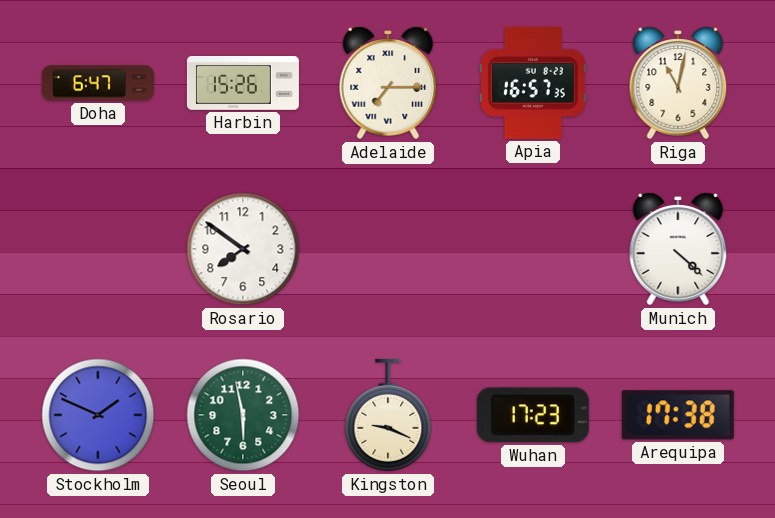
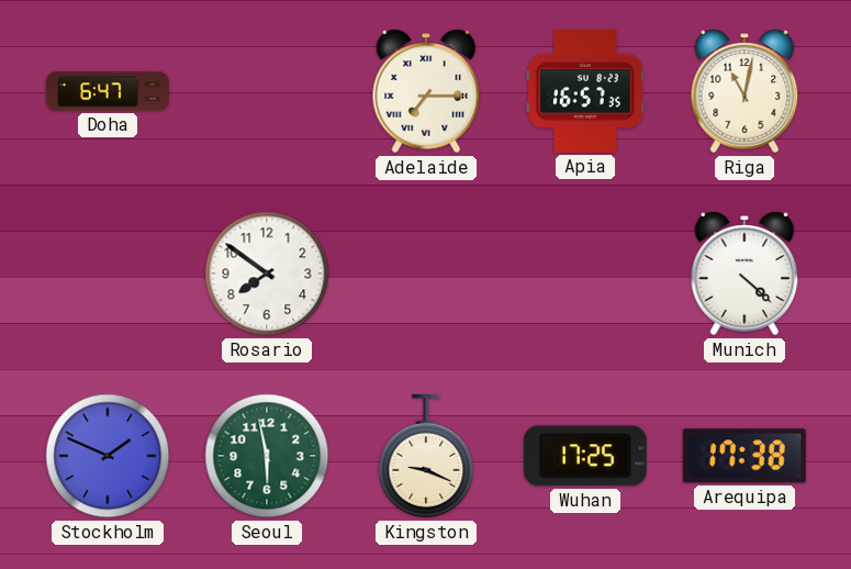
Harbin: 15:26 -> none (243, 84)
Wuhan: 17:23 -> 17:25 (585, 456)
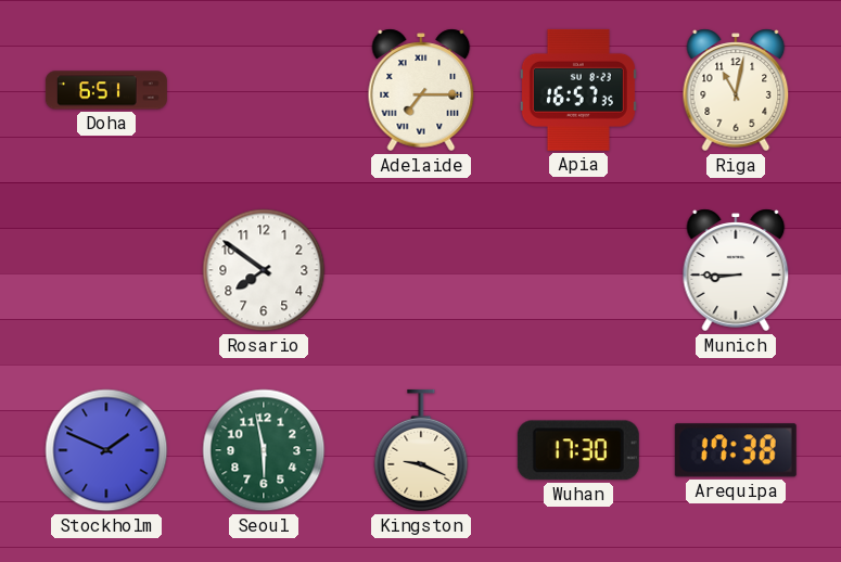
Doha: 6:47 -> 6:51 (106, 90)
Munich: 4:22 -> 8:45 (736, 270)
Wuhan: 17:25 -> 17:30 (578, 450)
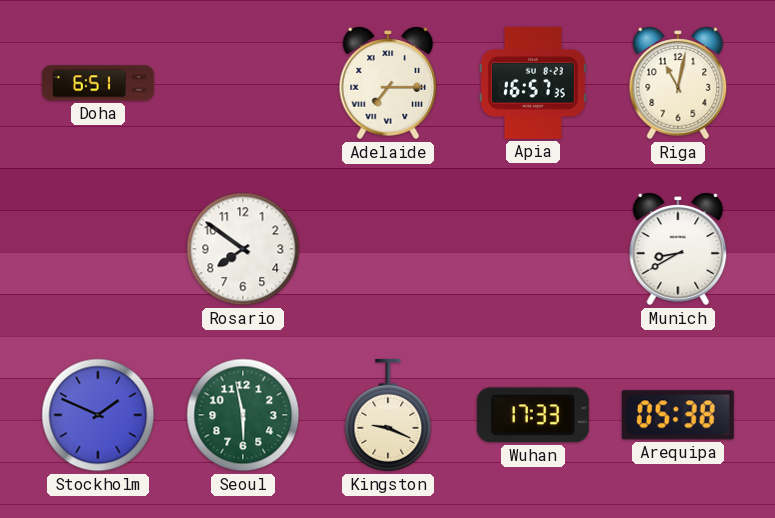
Munich: 8:45 -> 8:40 (678, 249)
Wuhan: 17:30 -> 17:33 (533, 415)
Arequipa: 17:38 -> 05:38 (678, 415)
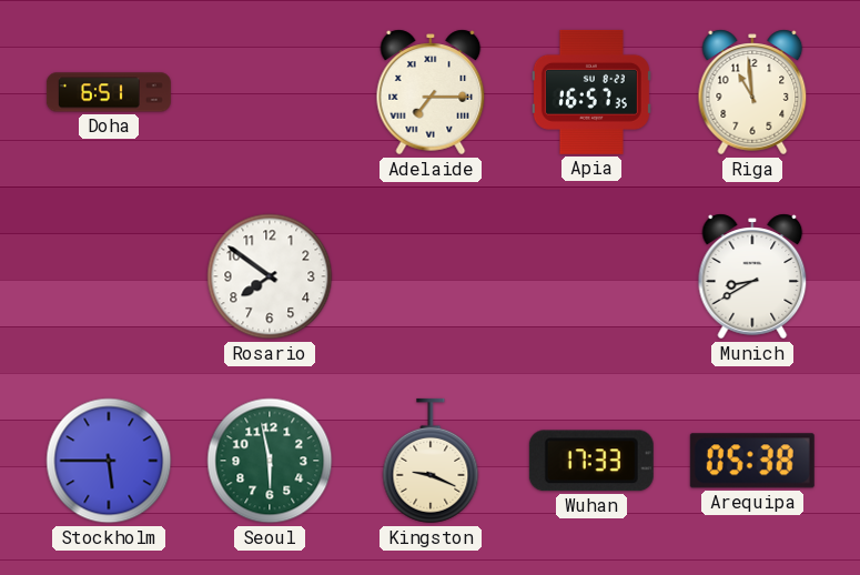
Riga: 11:02 -> 10:59 (752, 92)
Stockholm: 1:49 -> 5:45 (109, 461)
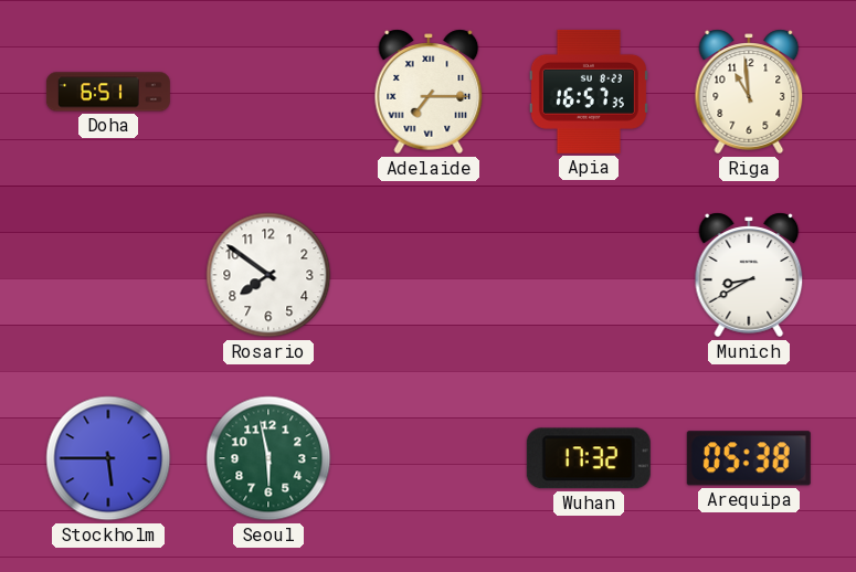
Kingston: 9:19 -> none (431, 461)
Wuhan: 17:33 -> 17:32 (589, 458)
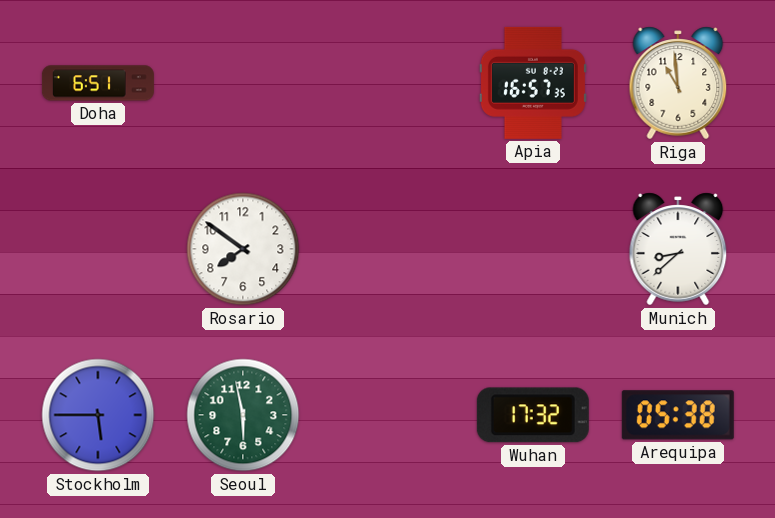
Adelaide: 7:15 -> none (429, 92)
Munich: 8:40 -> 8:38 (678, 249)
